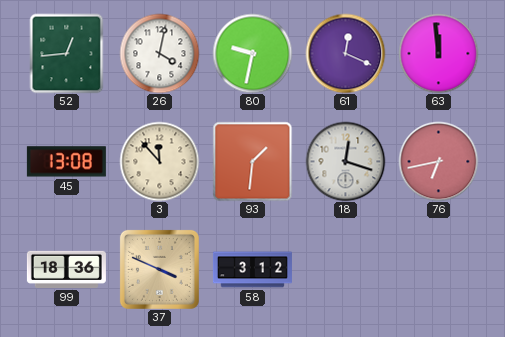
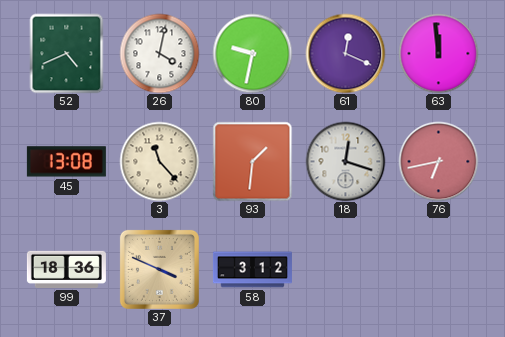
52: 12:44 -> 4:41 (67, 53)
3: 11:53 -> 11:23 (159, 161)
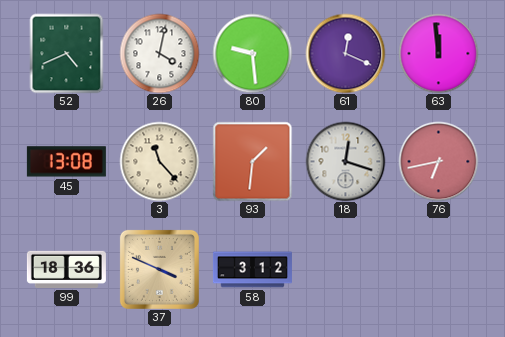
80: 9:32 -> 9:29 (252, 53)
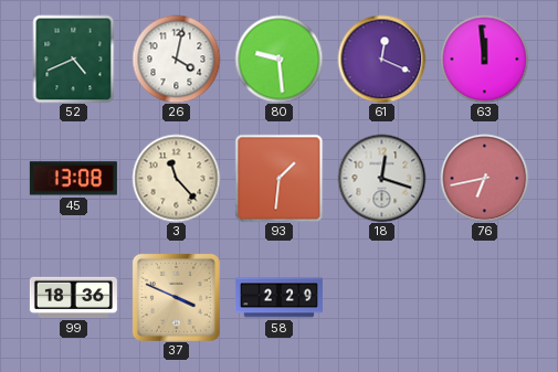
58: 3:12 -> 2:29 (278, 298)
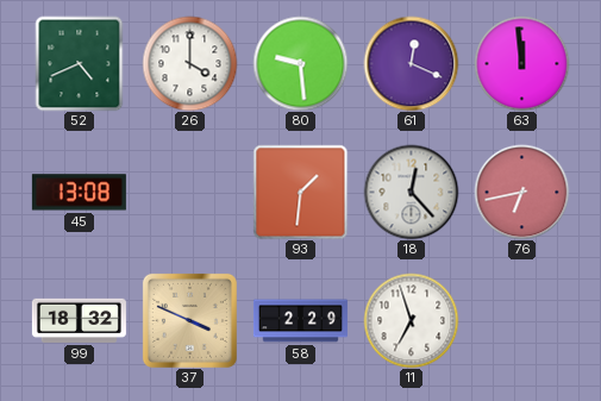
26: 4:02 -> 4:00 (189, 63)
3: 11:23 -> none (176, 178)
18: 12:18 -> 12:23 (411, 192)
99: 18:36 -> 18:32 (79, 320)
11: none -> 6:57 (411, 320)
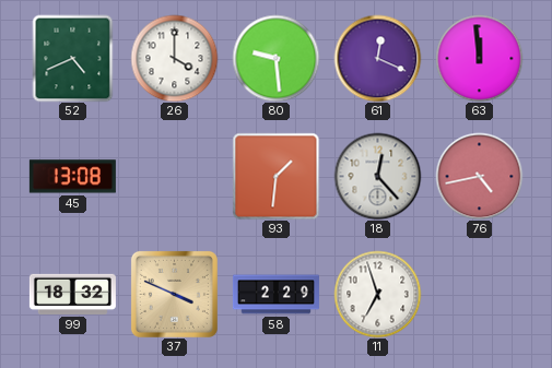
76: 6:43 -> 4:43 (479, 176)
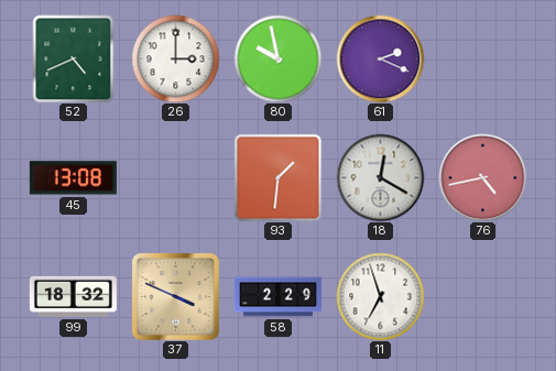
26: 4:00 -> 3:00 (175, 58)
80: 9:29 -> 9:58 (277, 58)
61: 12:19 -> 2:19 (380, 58)
63: 11:59 -> none (479, 58)
18: 12:23 -> 12:20 (380, 177)
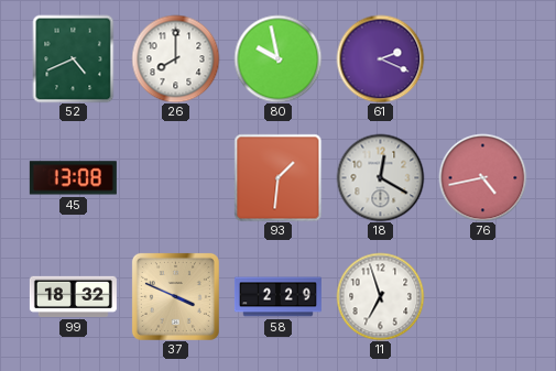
26: 3:00 -> 8:00 (175, 58)
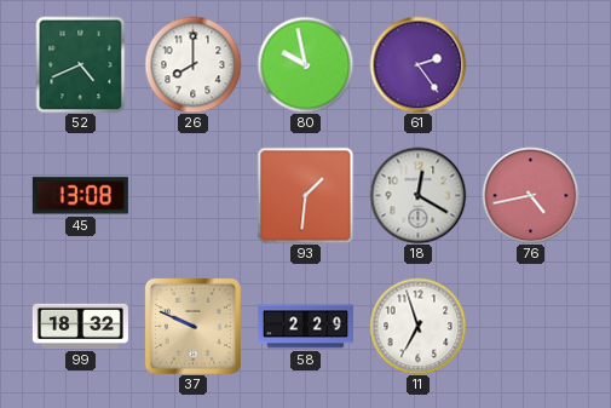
61: 2:19 -> 2:24 (417, 64)
37: 3:49 -> 9:49 (192, 326)
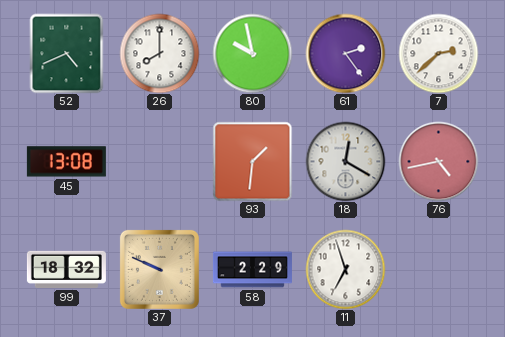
7: none -> 2:38 (438, 53)
